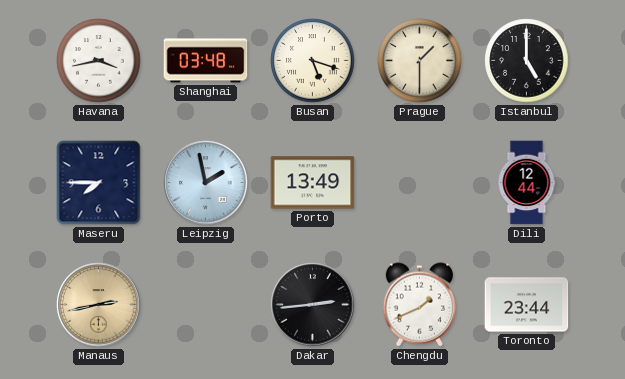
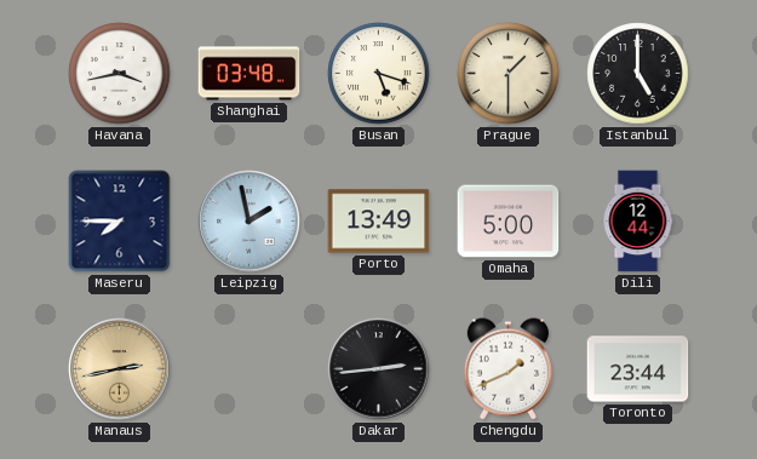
Omaha: none -> 5:00 (509, 222)
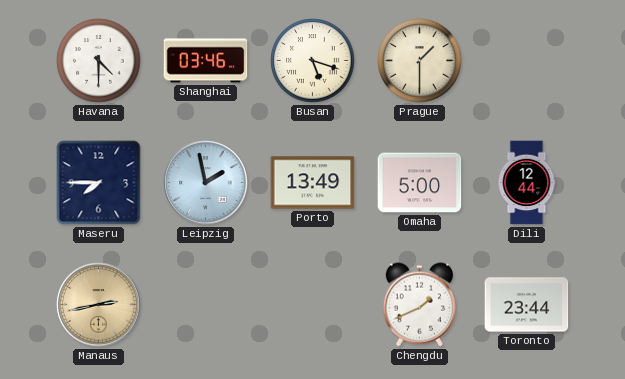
Havana: 3:43 -> 4:30 (99, 61)
Shanghai: 03:48 -> 03:46 (206, 61)
Istanbul: 5:00 -> none (638, 74)
Dakar: 2:44 -> none (379, 369)
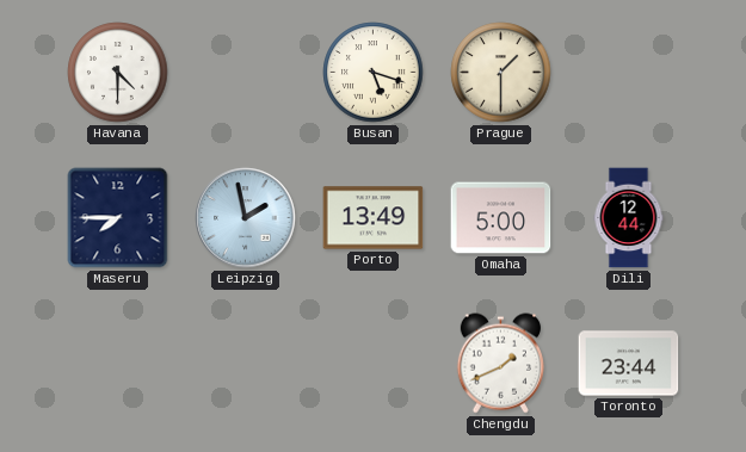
Shanghai: 03:46 -> none (206, 61)
Manaus: 2:43 -> none (99, 305)
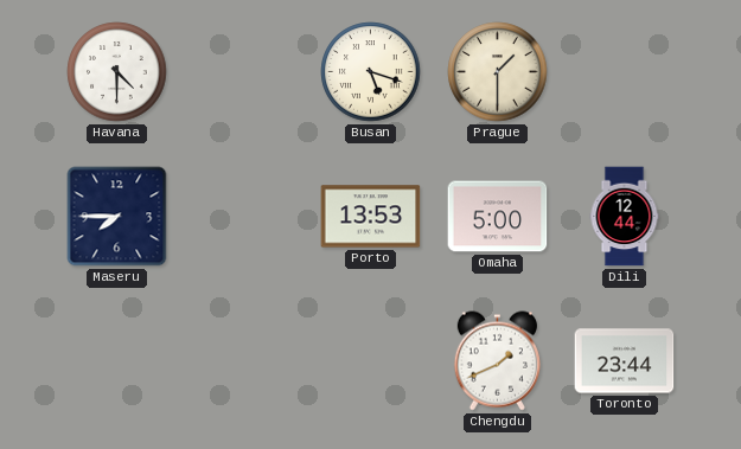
Leipzig: 1:58 -> none (246, 218)
Porto: 13:49 -> 13:53 (371, 217)
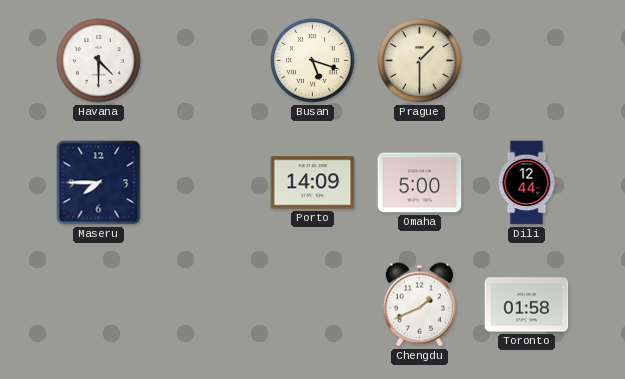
Porto: 13:53 -> 14:09 (313, 183)
Toronto: 23:44 -> 01:58 (527, 305)
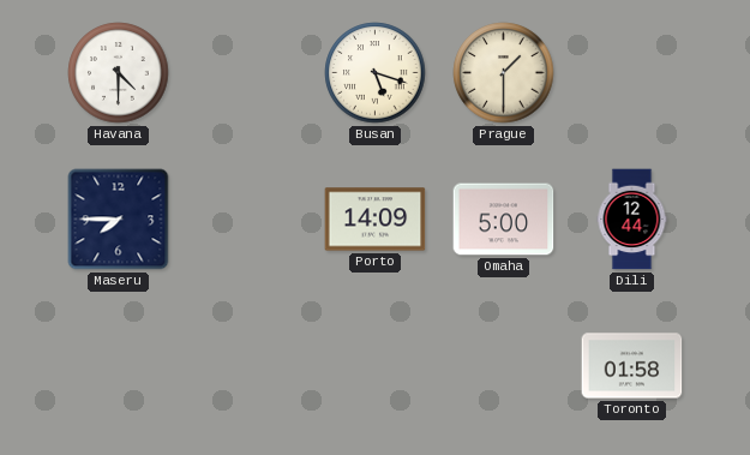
Chengdu: 1:41 -> none (419, 305)
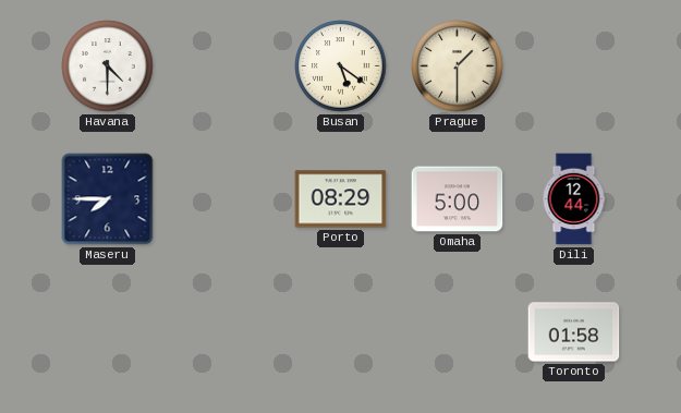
Busan: 5:18 -> 5:21 (341, 66)
Porto: 14:09 -> 08:29 (341, 199)
